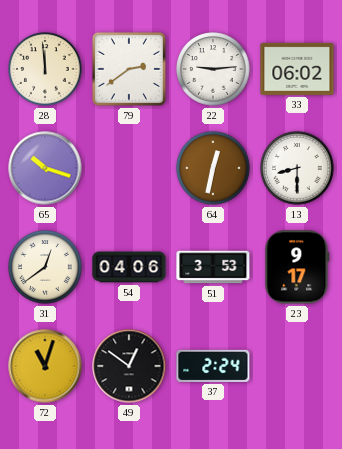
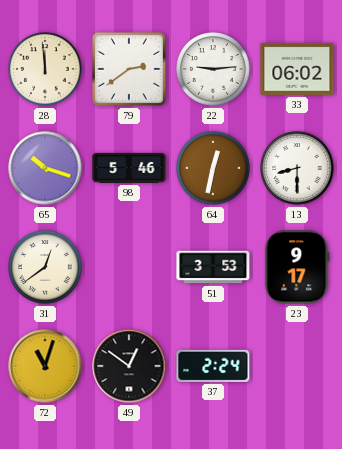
98: none -> 5:46 (129, 168)
54: 04:06 -> none (129, 267)
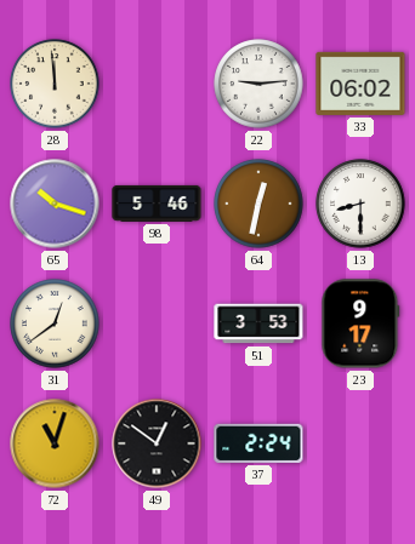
79: 2:39 -> none (129, 69)
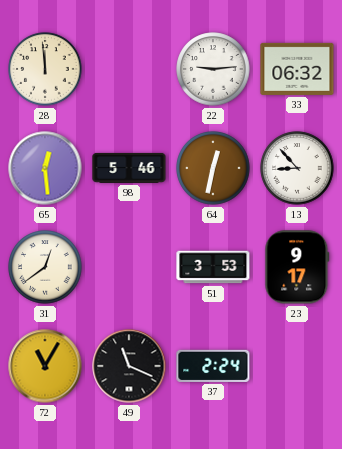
33: 06:02 -> 06:32 (297, 69)
65: 10:18 -> 12:29 (45, 168)
13: 8:30 -> 8:53 (297, 168)
72: 11:03 -> 11:05 (45, 366)
49: 12:51 -> 11:19 (129, 366)
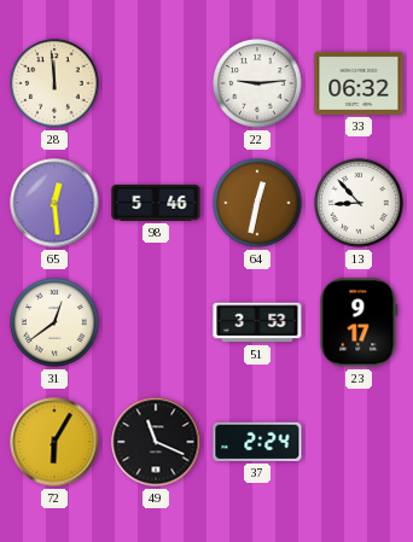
72: 11:05 -> 6:05 (54, 442)
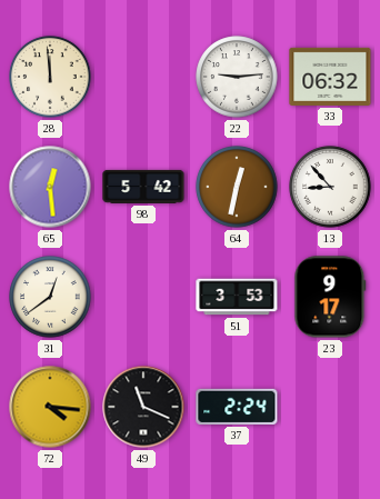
98: 5:46 -> 5:42 (143, 187)
72: 6:05 -> 4:16 (50, 407)
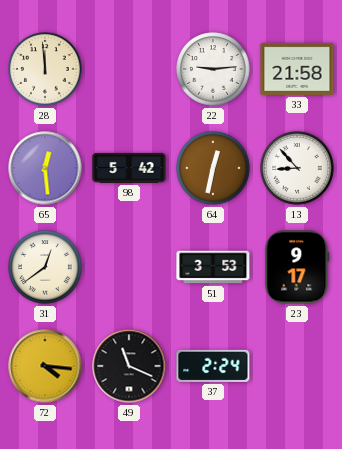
33: 06:32 -> 21:58 (297, 69)
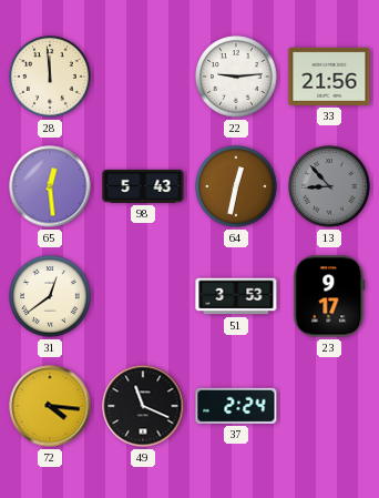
33: 21:58 -> 21:56 (329, 77)
98: 5:42 -> 5:43 (143, 186)
13 dial: white -> grey (329, 186)
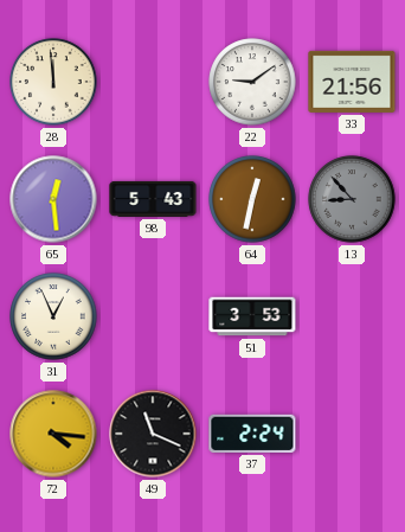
22: 9:14 -> 9:09 (252, 82)
31: 12:39 -> 12:56 (53, 316)
23: 9:17 -> none (329, 296)
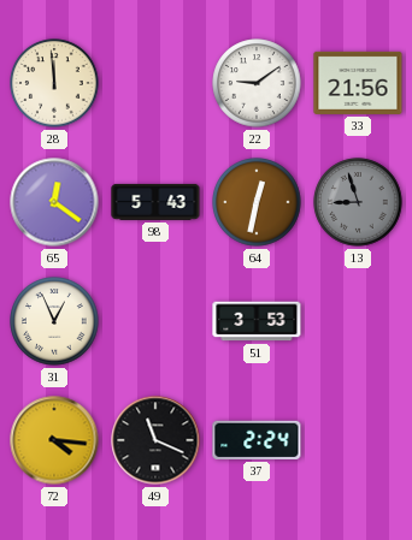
65: 12:29 -> 12:21 (54, 202)
13: 8:53 -> 8:57 (358, 202)
